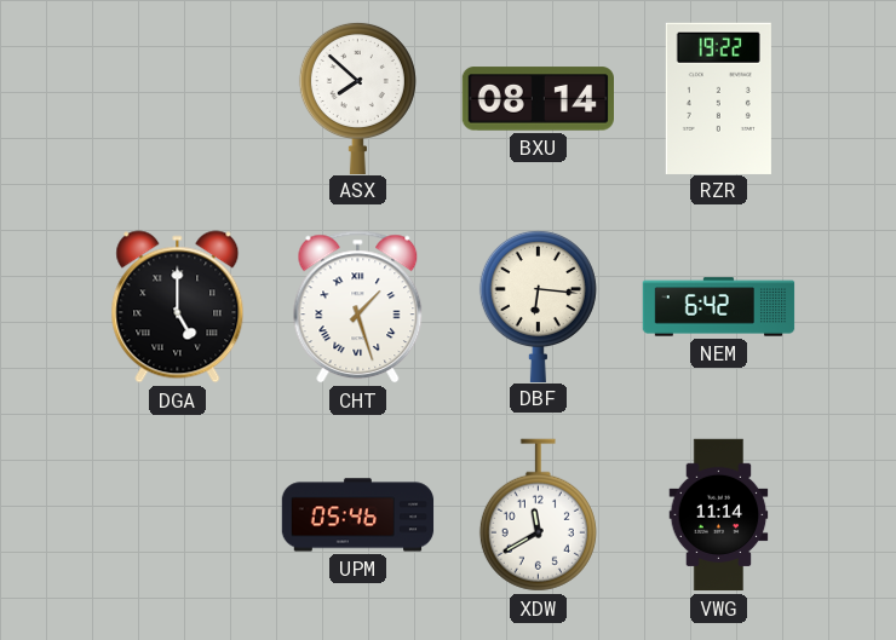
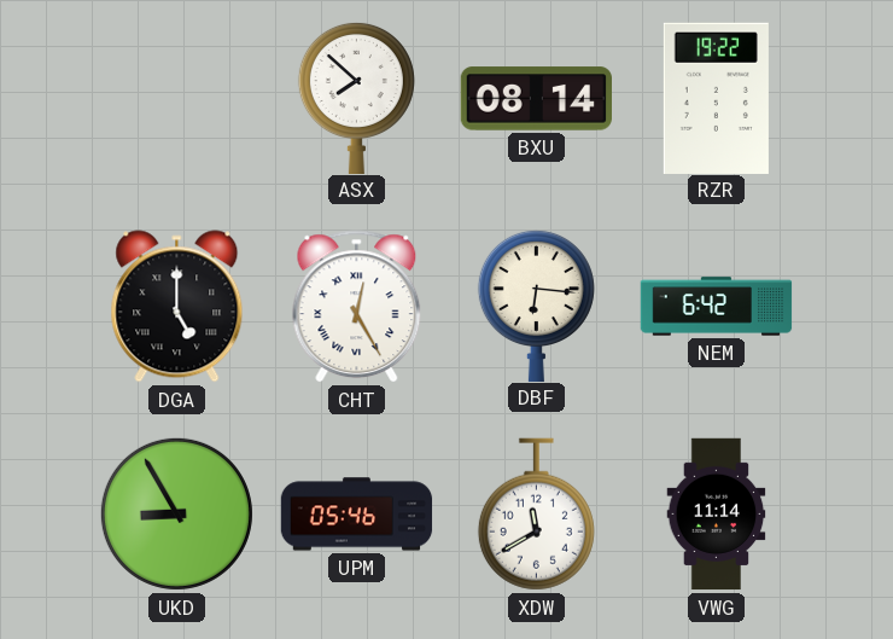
CHT: 1:27 -> 12:25 (357, 307)
UKD: none -> 8:55 (176, 513)
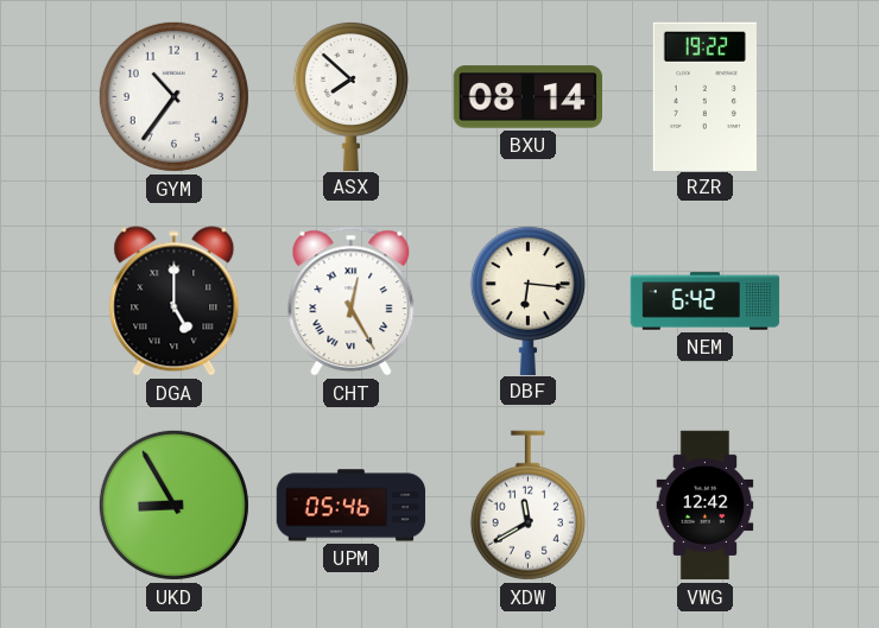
GYM: none -> 10:36 (173, 96)
VWG: 11:14 -> 12:42 (706, 506)
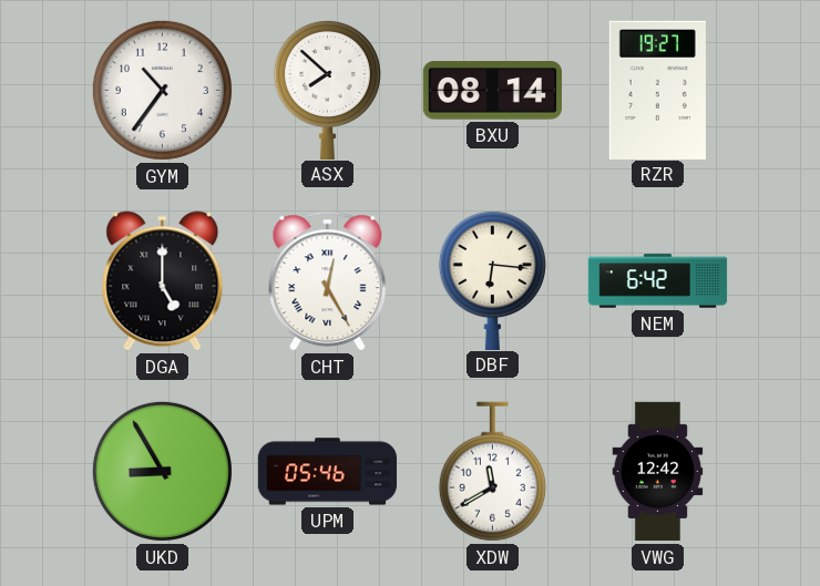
RZR: 19:22 -> 19:27 (657, 90)
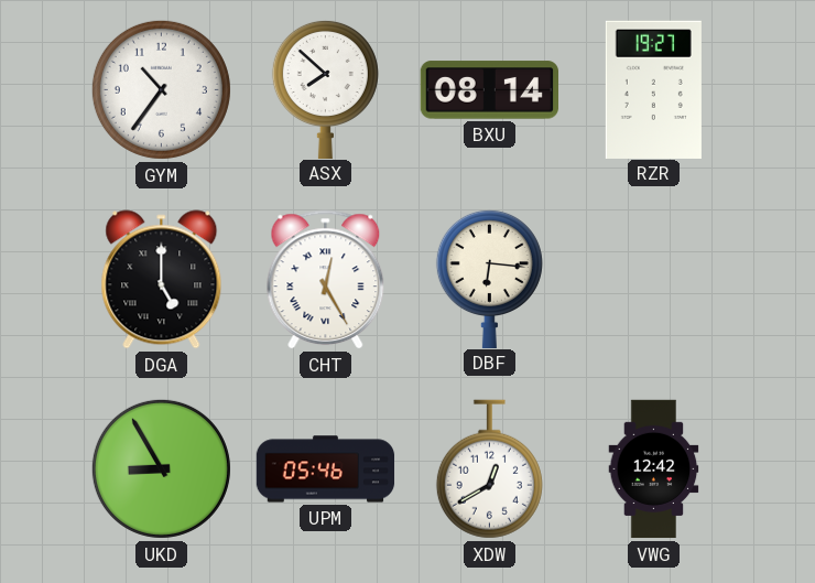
NEM: 6:42 -> none (658, 281)
XDW: 11:40 -> 12:40 (489, 469)
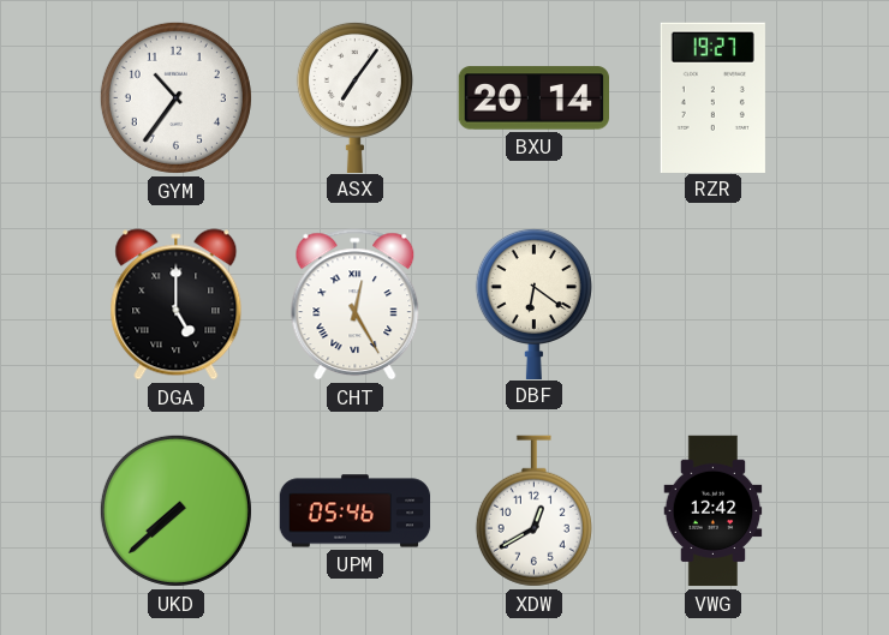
ASX: 7:52 -> 7:06 (354, 96)
BXU: 08:14 -> 20:14 (533, 98)
DBF: 6:16 -> 6:21 (533, 302)
UKD: 8:55 -> 7:38 (175, 510)
